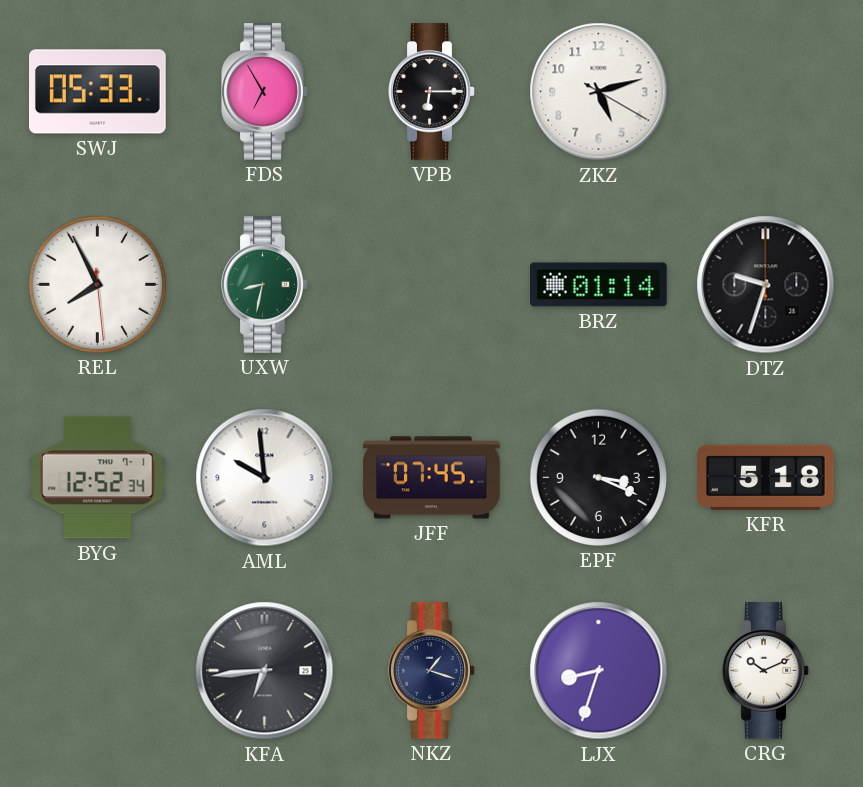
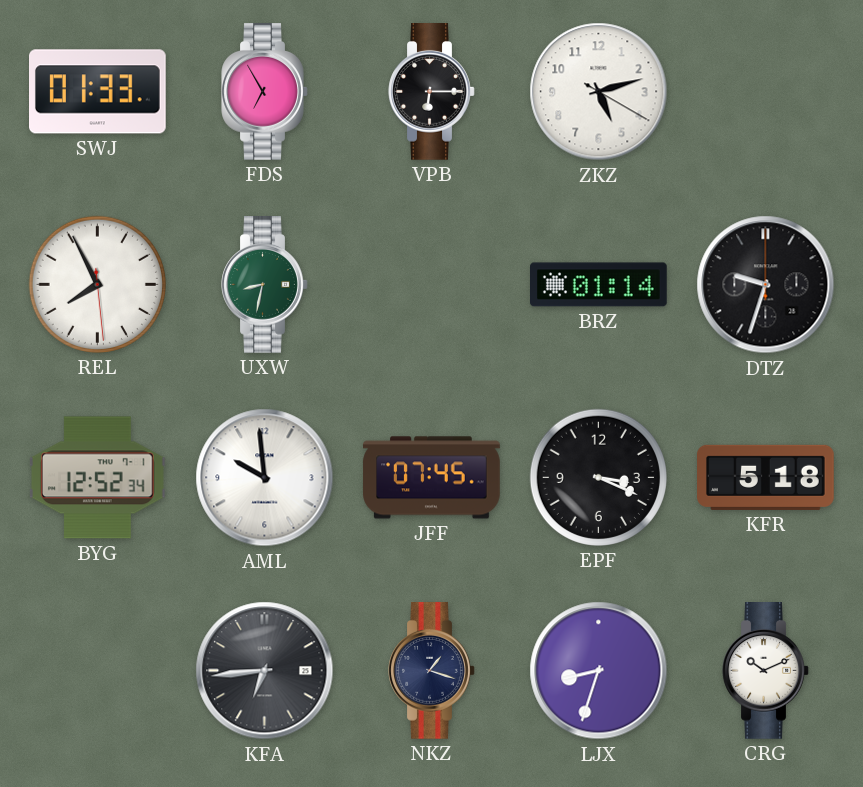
SWJ: 05:33 -> 01:33 (98, 92)
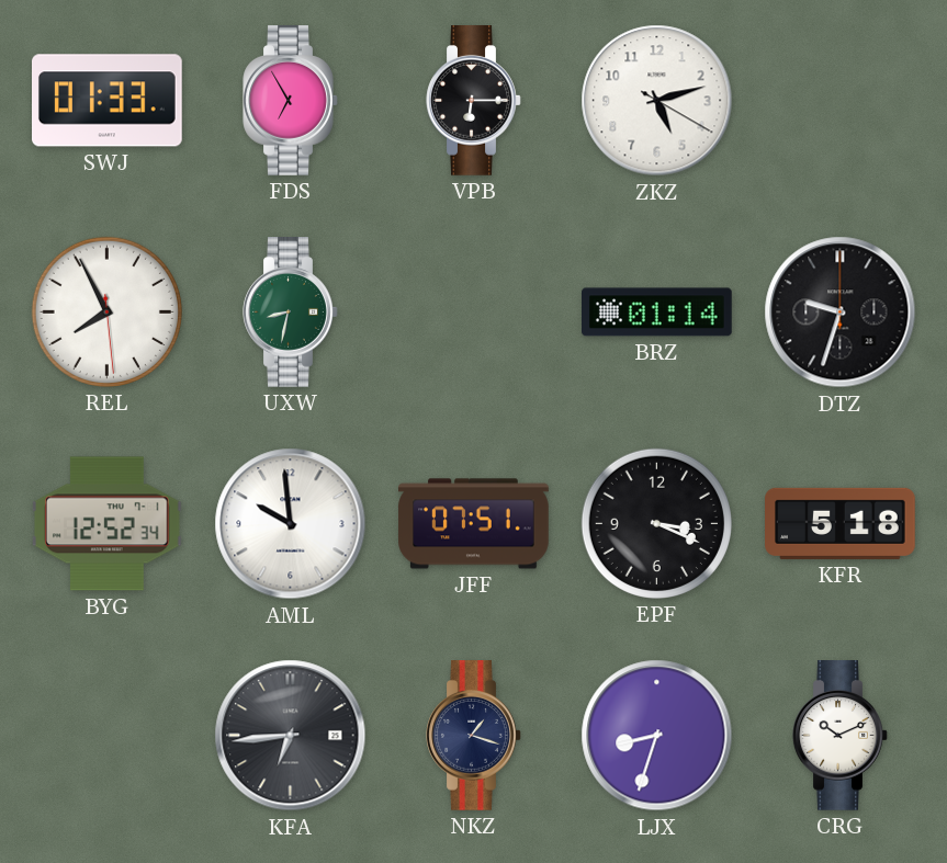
JFF: 07:45 -> 07:51 (474, 524)
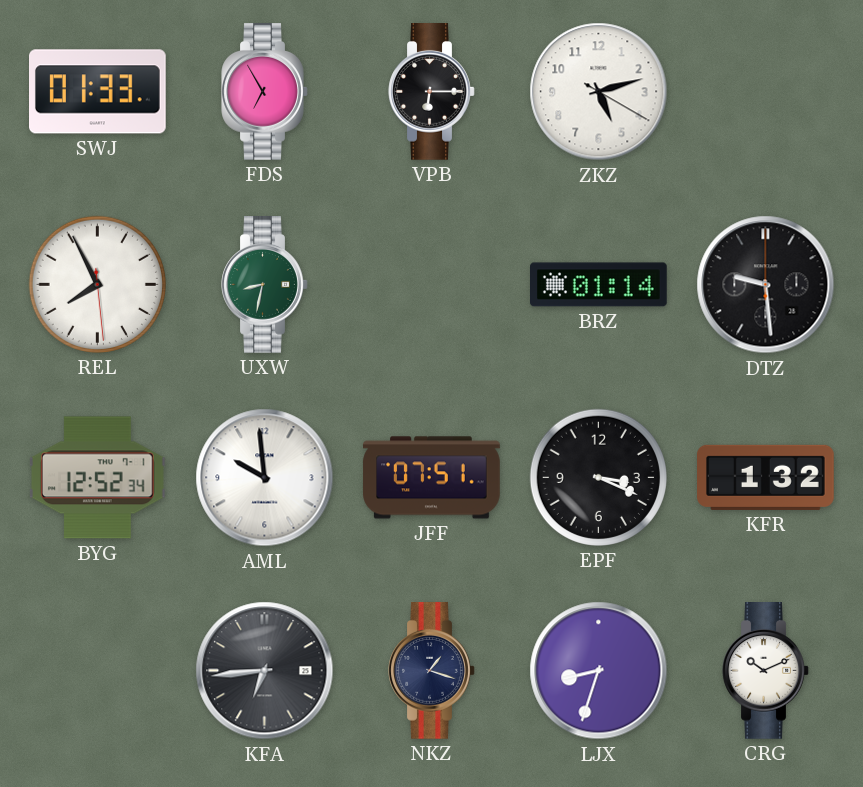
DTZ: 9:33 -> 9:29 (766, 285)
KFR: 5:18 -> 1:32 (766, 477)
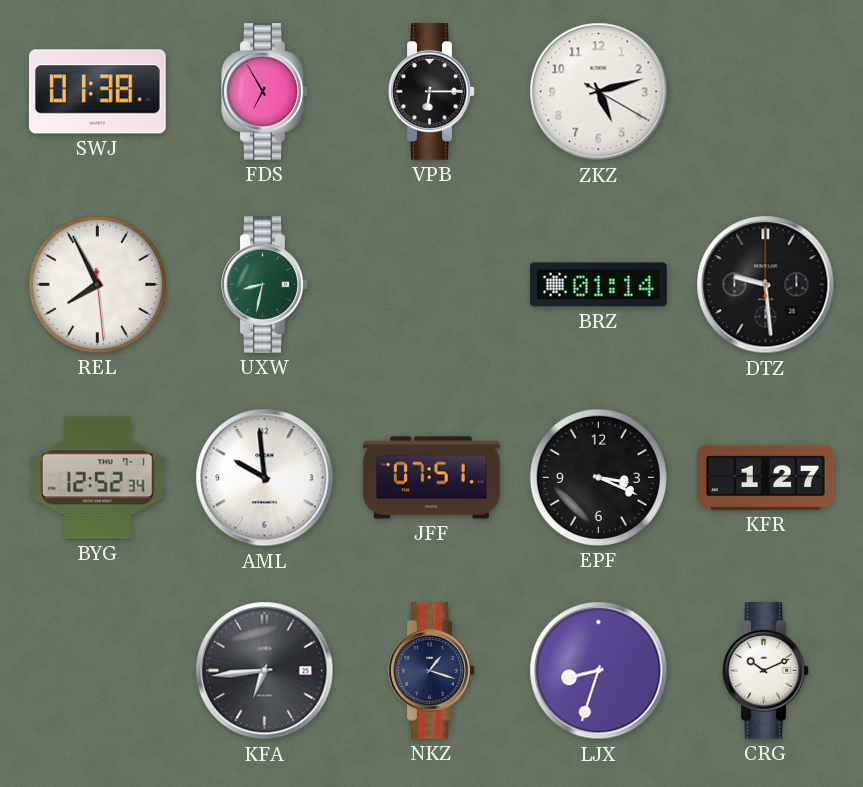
SWJ: 01:33 -> 01:38 (98, 92)
KFR: 1:32 -> 1:27 (766, 477)
